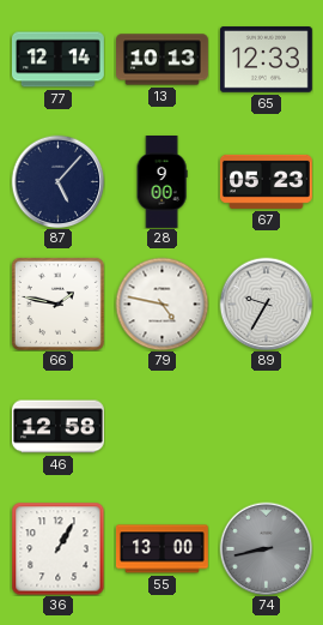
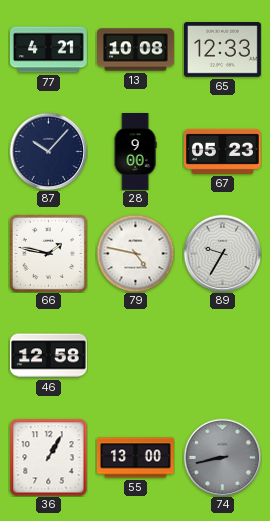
77: 12:14 -> 4:21 (48, 50)
13: 10:13 -> 10:08 (136, 50)
87: 5:07 -> 10:07 (48, 151)
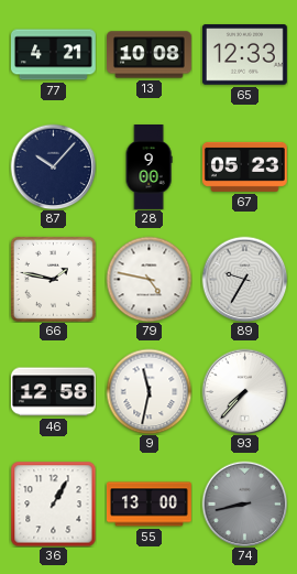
9: none -> 11:32 (148, 391)
93: none -> 7:37 (244, 391)
